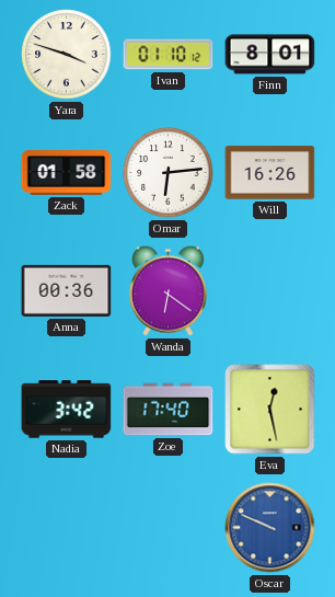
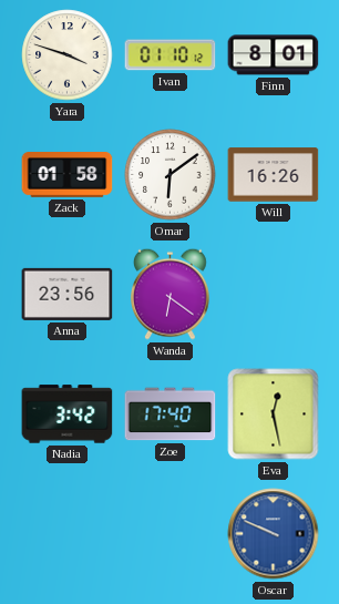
Omar: 6:14 -> 6:09 (171, 175)
Anna: 00:36 -> 23:56 (68, 294)
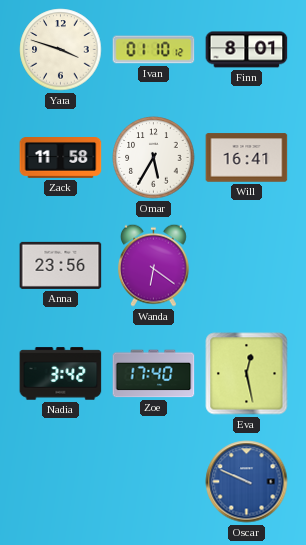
Zack: 01:58 -> 11:58 (61, 158)
Omar: 6:09 -> 5:35 (154, 158)
Will: 16:26 -> 16:41 (247, 158)
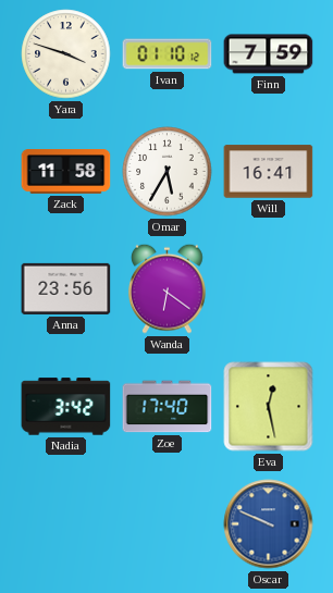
Finn: 8:01 -> 7:59 (269, 54)
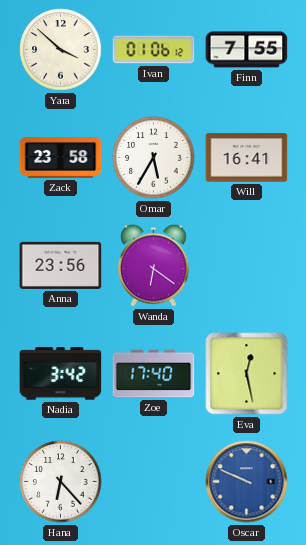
Yara: 3:48 -> 3:52 (61, 50)
Ivan: 01:10 -> 01:06 (154, 50)
Finn: 7:59 -> 7:55 (247, 50)
Zack: 11:58 -> 23:58 (61, 158)
Hana: none -> 6:23 (61, 482)
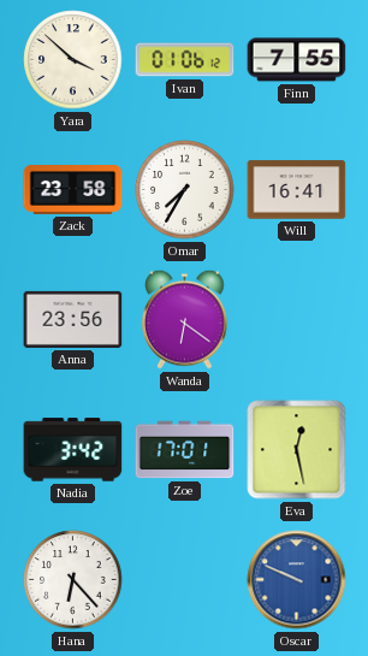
Omar: 5:35 -> 7:35 (185, 190)
Zoe: 17:40 -> 17:01 (185, 450)
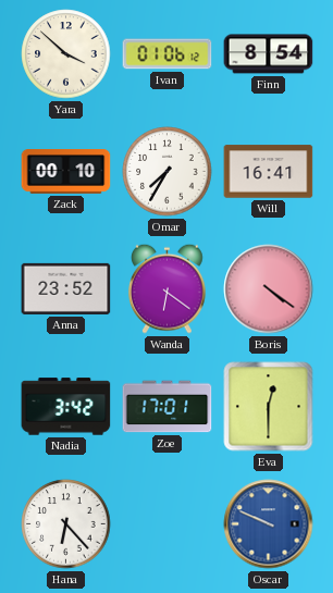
Finn: 7:55 -> 8:54 (269, 54)
Zack: 23:58 -> 00:10 (66, 172)
Anna: 23:56 -> 23:52 (66, 288)
Boris: none -> 4:21 (269, 289)
Eva: 12:28 -> 12:30 (269, 407)
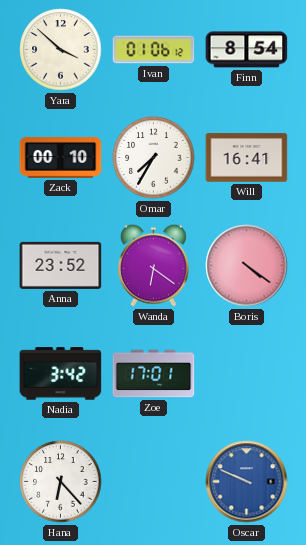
Eva: 12:30 -> none (269, 407)
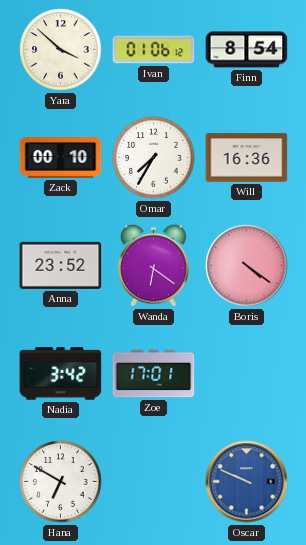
Will: 16:41 -> 16:36 (247, 158)
Hana: 6:23 -> 6:50 (61, 482)
